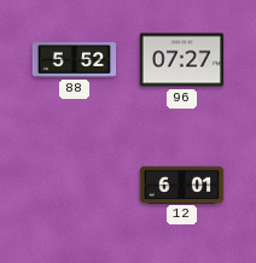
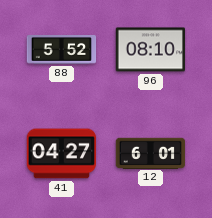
96: 07:27 -> 08:10 (151, 50)
41: none -> 04:27 (62, 154)
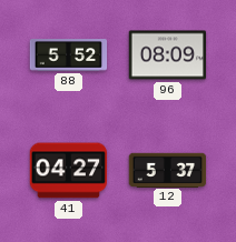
96: 08:10 -> 08:09 (168, 56)
12: 6:01 -> 5:37 (168, 170)
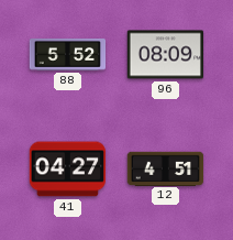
12: 5:37 -> 4:51 (166, 168)
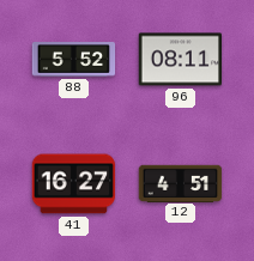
96: 08:09 -> 08:11 (181, 60)
41: 04:27 -> 16:27 (74, 184)
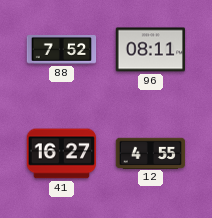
88: 5:52 -> 7:52 (62, 50)
12: 4:51 -> 4:55 (151, 153)
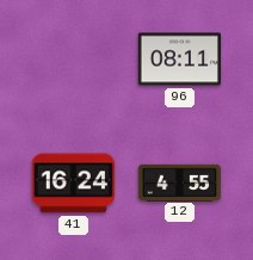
88: 7:52 -> none (62, 50)
41: 16:27 -> 16:24 (74, 184)
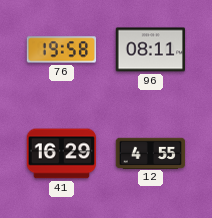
76: none -> 19:58 (62, 50)
41: 16:24 -> 16:29 (62, 154)
